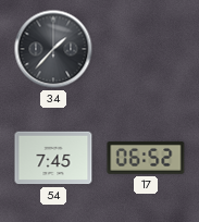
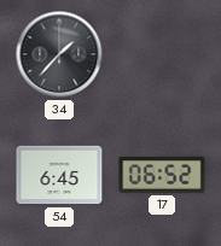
54: 7:45 -> 6:45 (59, 175)
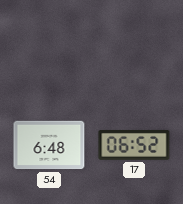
34: 1:37 -> none (59, 54)
54: 6:45 -> 6:48 (49, 145)
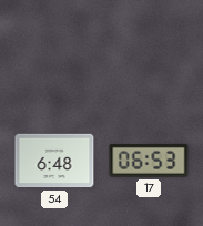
17: 06:52 -> 06:53 (149, 161)
